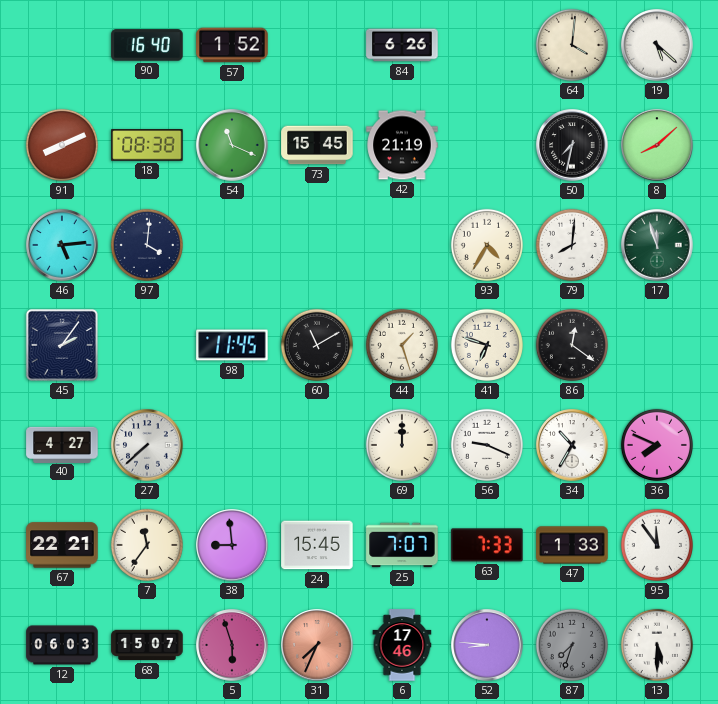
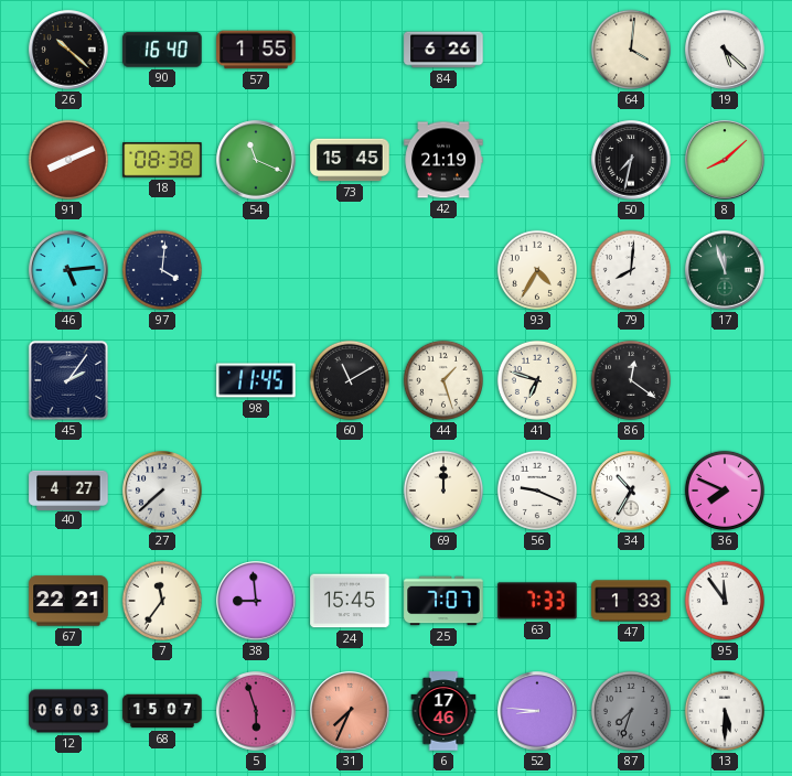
26: none -> 10:22 (68, 50)
57: 1:52 -> 1:55 (256, 50)
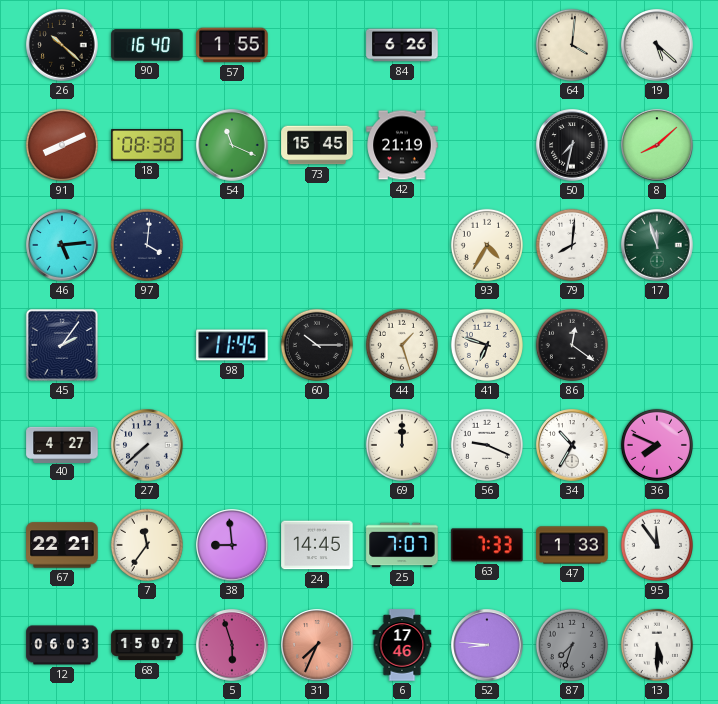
60: 11:10 -> 10:15 (317, 345)
24: 15:45 -> 14:45 (317, 545)
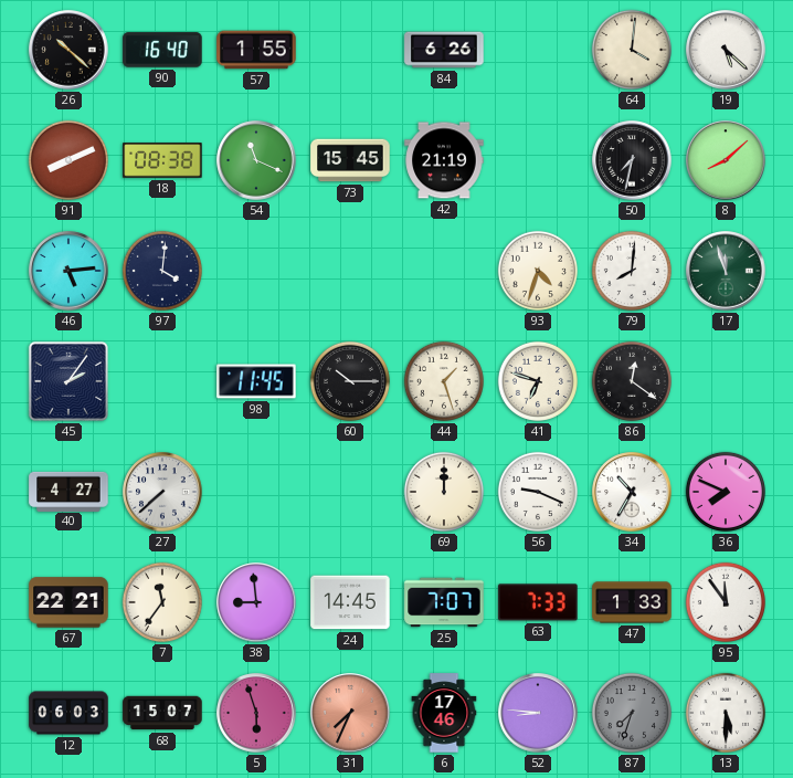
93: 4:35 -> 4:33 (538, 271)
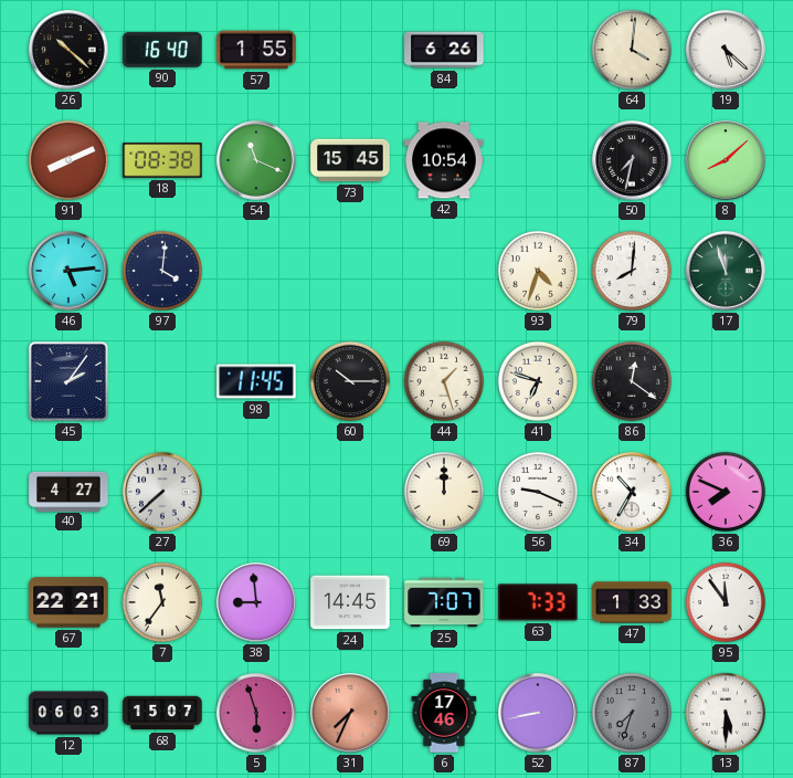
42: 21:19 -> 10:54 (444, 160)
52: 8:46 -> 8:43 (538, 713)
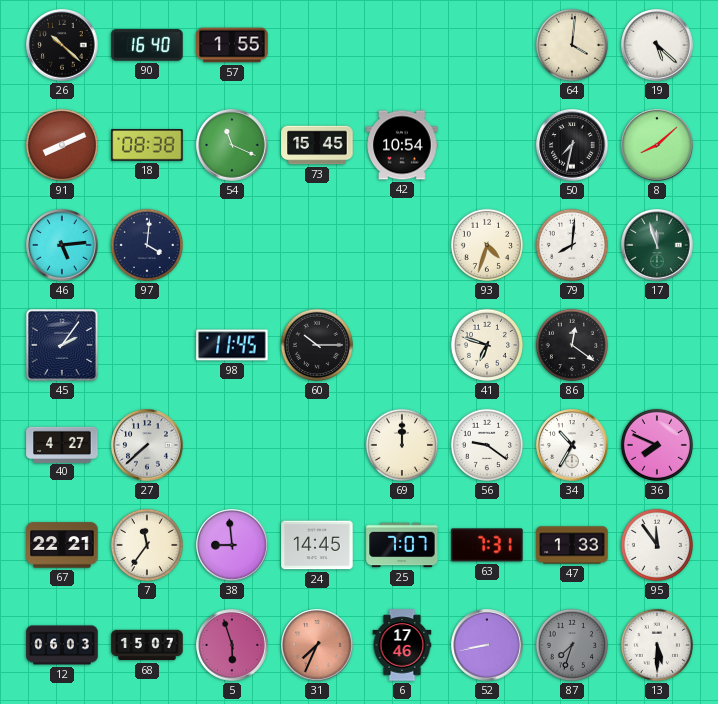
84: 6:26 -> none (444, 50)
44: 1:27 -> none (444, 381)
56: 9:19 -> 9:21 (487, 445)
63: 7:33 -> 7:31 (487, 545)
